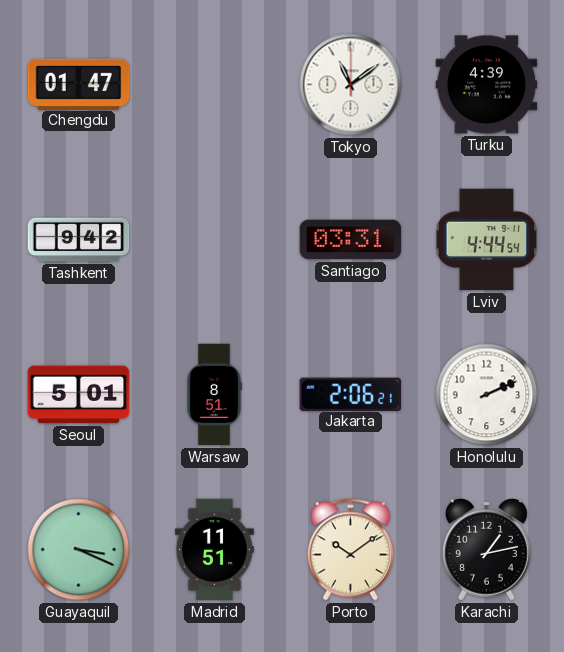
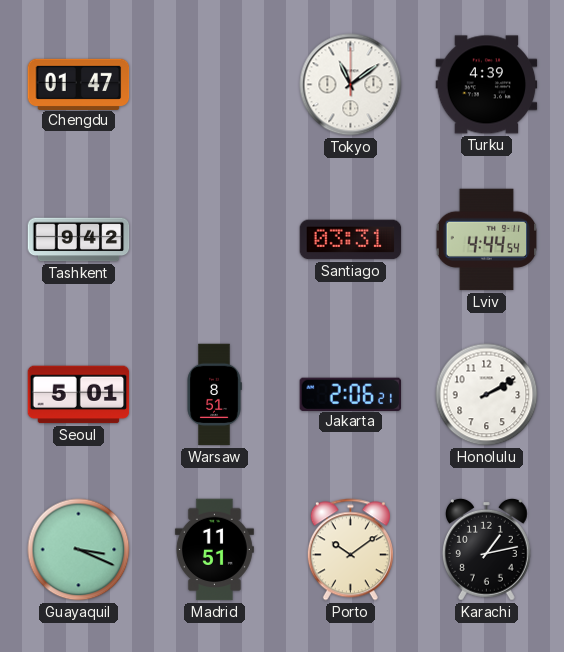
Honolulu: 2:11 -> 2:10 (487, 395)
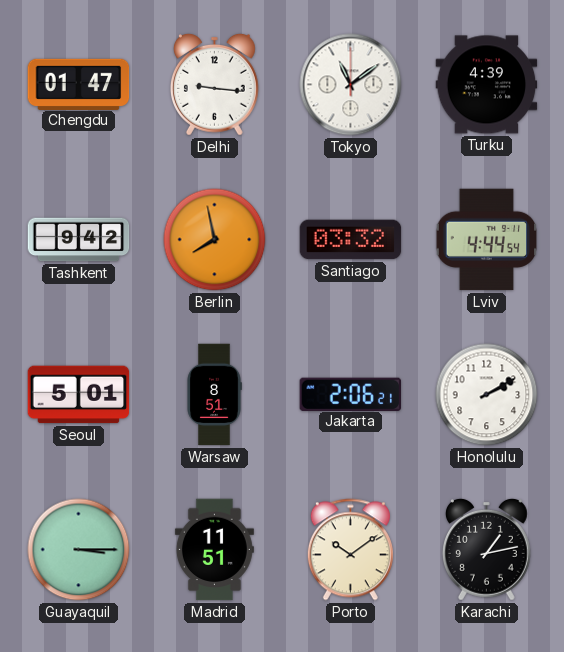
Delhi: none -> 9:16 (214, 84)
Berlin: none -> 7:58 (215, 240)
Santiago: 03:31 -> 03:32 (351, 240)
Guayaquil: 3:19 -> 3:15 (79, 550)
